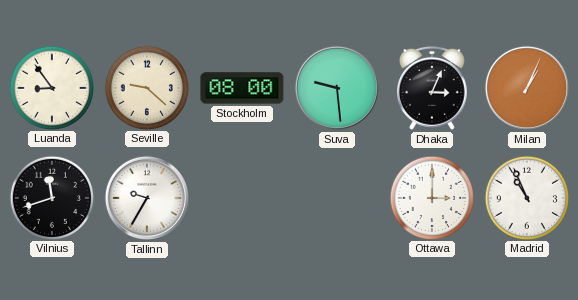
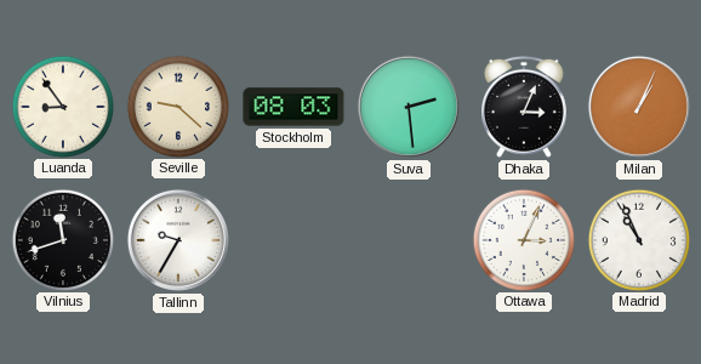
Stockholm: 08:00 -> 08:03 (293, 107)
Suva: 9:29 -> 2:29 (409, 107)
Ottawa: 3:00 -> 3:04 (523, 239)
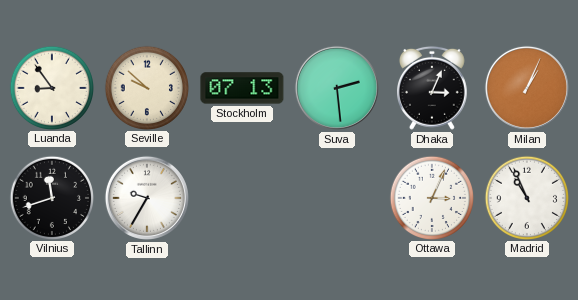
Seville: 9:22 -> 9:52 (146, 87)
Stockholm: 08:03 -> 07:13 (242, 88)
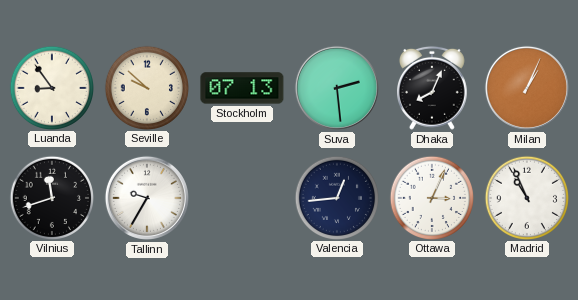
Dhaka: 3:04 -> 8:04 (433, 88)
Valencia: none -> 12:44 (336, 197)
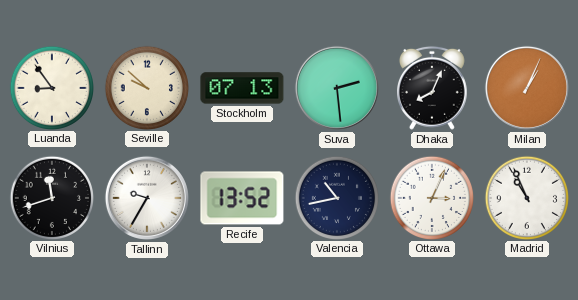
Recife: none -> 13:52 (242, 198)
Valencia: 12:44 -> 10:43 (336, 197)
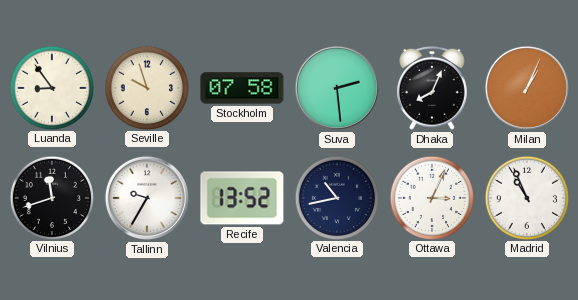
Seville: 9:52 -> 9:57 (146, 87)
Stockholm: 07:13 -> 07:58 (242, 88)
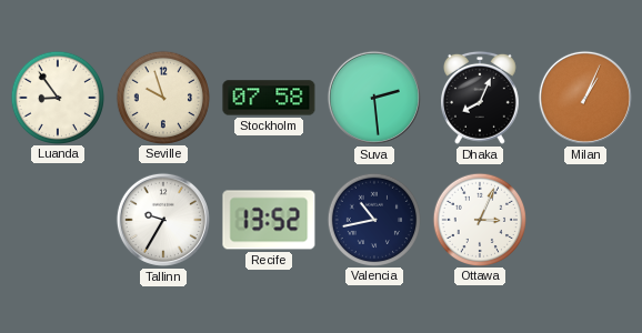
Vilnius: 11:42 -> none (51, 197)
Madrid: 10:56 -> none (526, 197)
